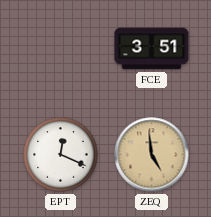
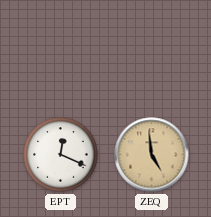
FCE: 3:51 -> none (152, 49)
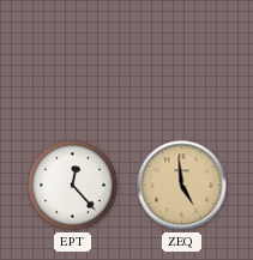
EPT: 12:19 -> 12:23 (73, 186)
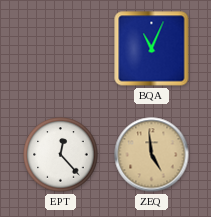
BQA: none -> 11:04 (152, 49)
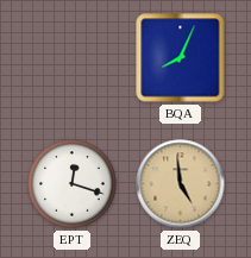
BQA: 11:04 -> 8:04 (181, 58)
EPT: 12:23 -> 12:18 (73, 184)
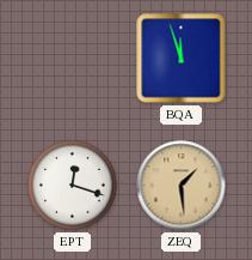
BQA: 8:04 -> 11:57 (182, 59)
ZEQ: 4:59 -> 1:29 (182, 186)
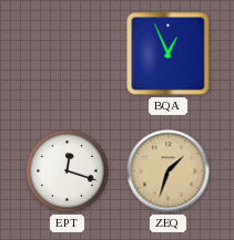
BQA: 11:57 -> 12:56 (169, 54)
ZEQ: 1:29 -> 1:33 (169, 171)
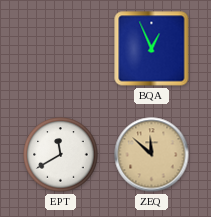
EPT: 12:18 -> 11:40 (61, 155)
ZEQ: 1:33 -> 11:52 (152, 155)
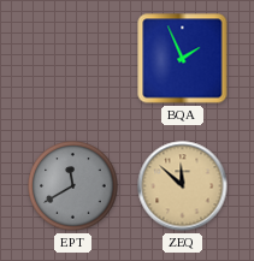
BQA: 12:56 -> 1:56 (183, 59)
EPT dial: white -> grey (73, 186)
